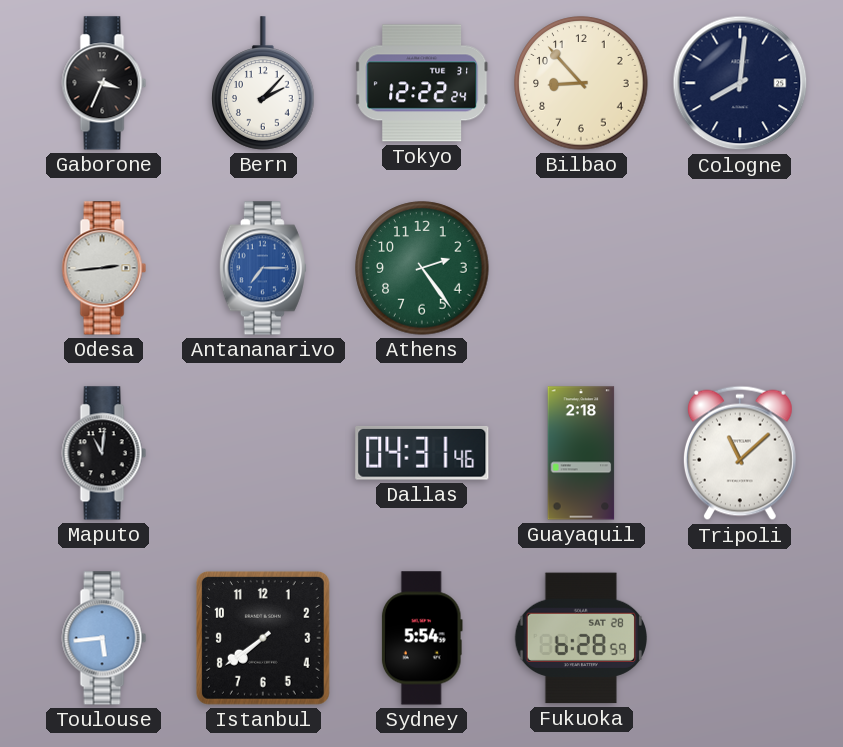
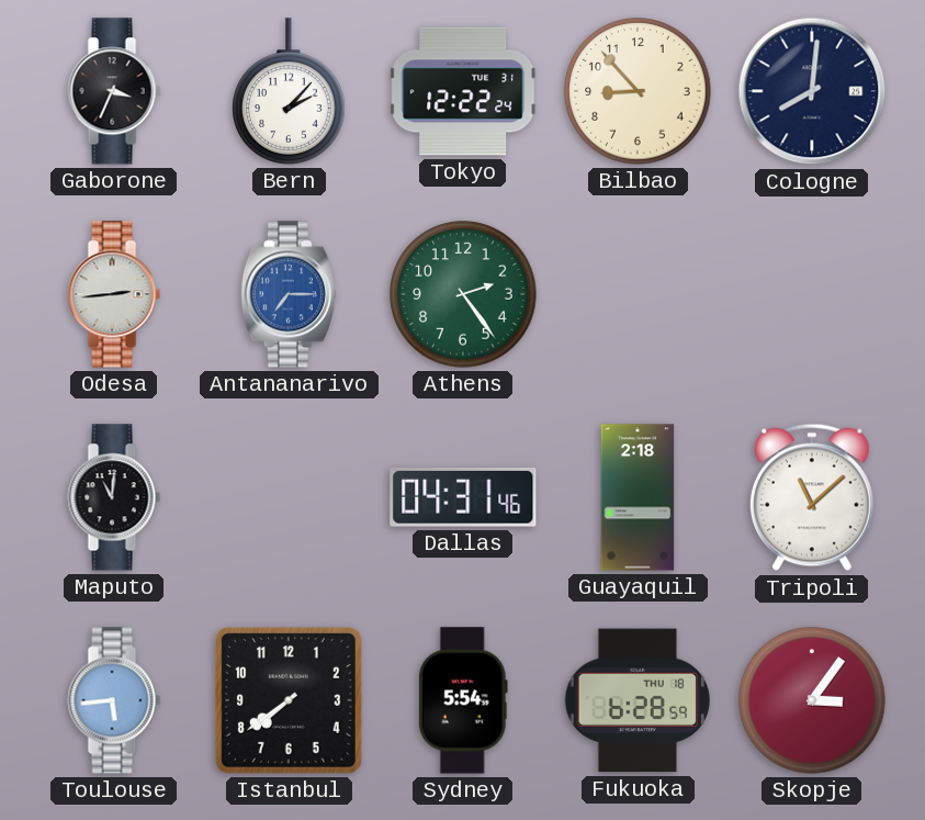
Fukuoka date: SAT 28 -> THU 18 (636, 700)
Skopje: none -> 3:06 (812, 700)
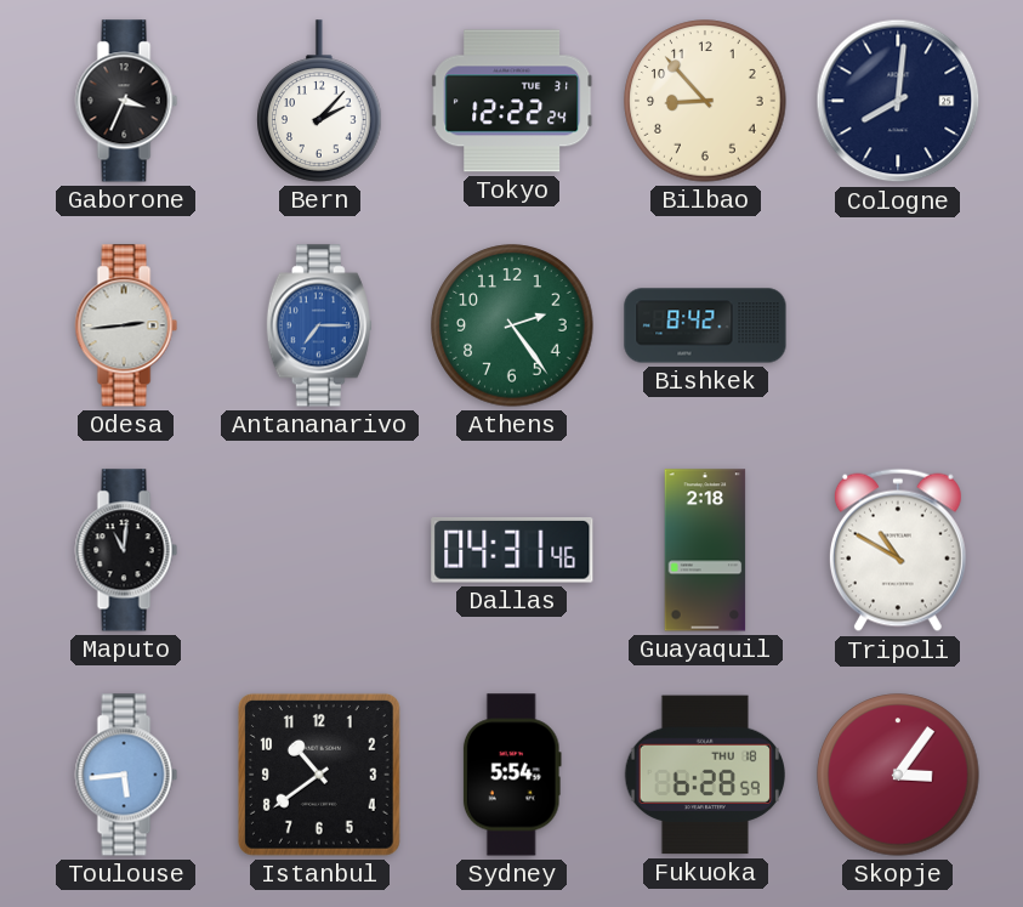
Bishkek: none -> 8:42 (705, 325)
Tripoli: 11:08 -> 10:50 (898, 550)
Istanbul: 7:39 -> 10:39 (319, 775)
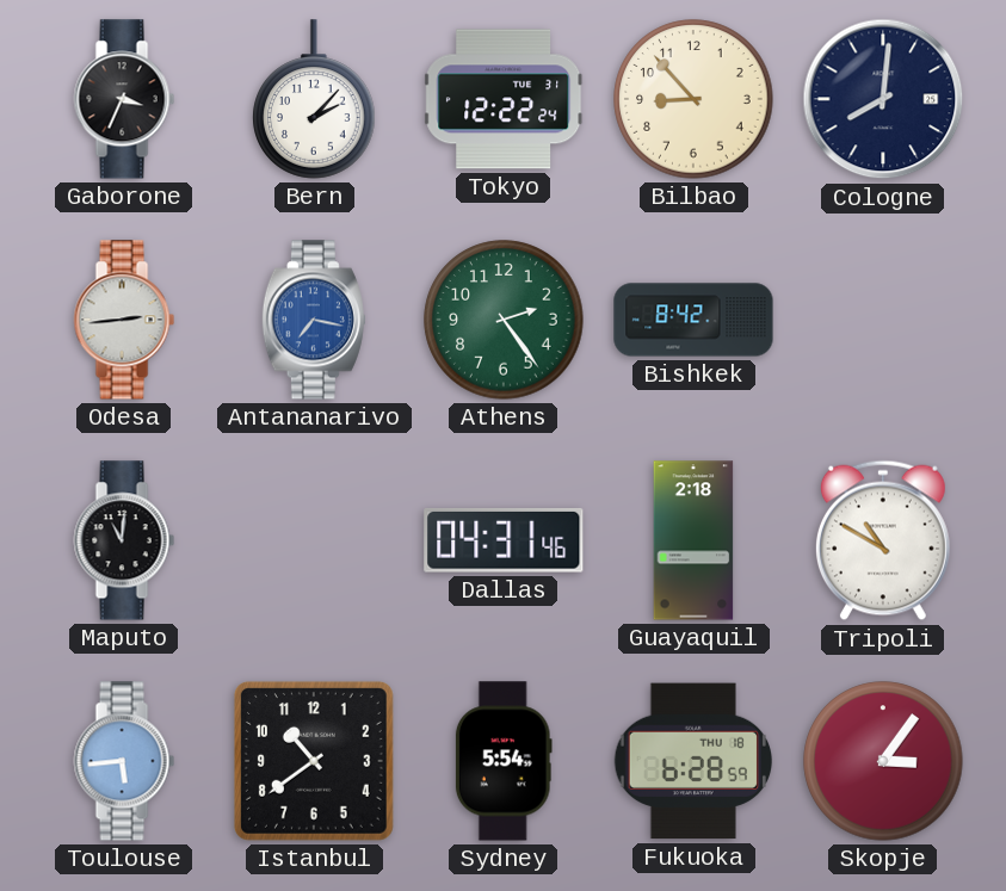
Antananarivo: 7:15 -> 7:17 (314, 320)
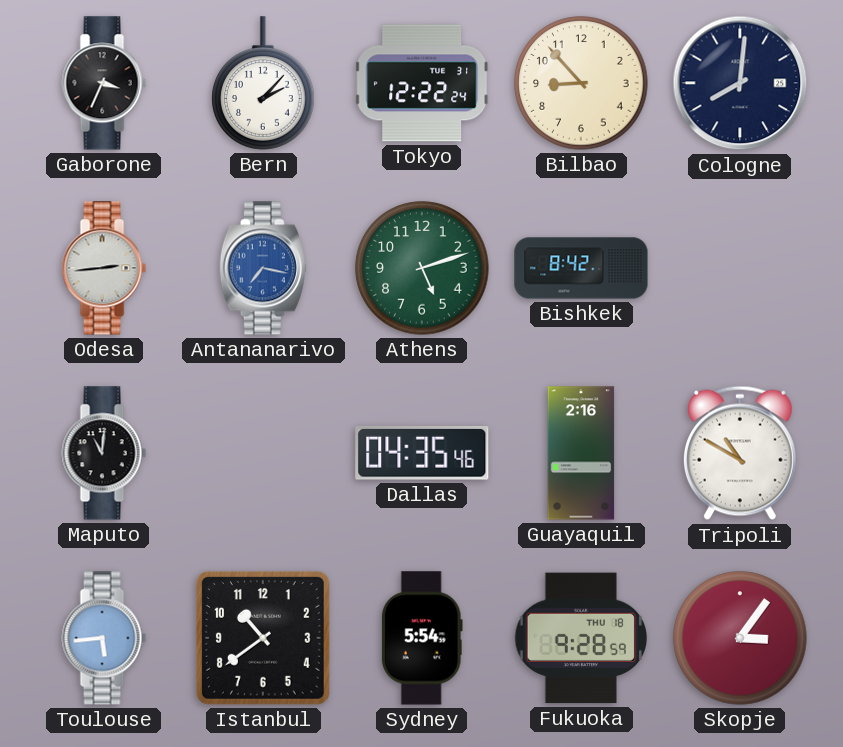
Athens: 2:24 -> 5:12 (422, 268)
Dallas: 04:31 -> 04:35 (422, 453)
Guayaquil: 2:18 -> 2:16 (581, 453)
Fukuoka: 6:28 -> 9:28 (580, 638)
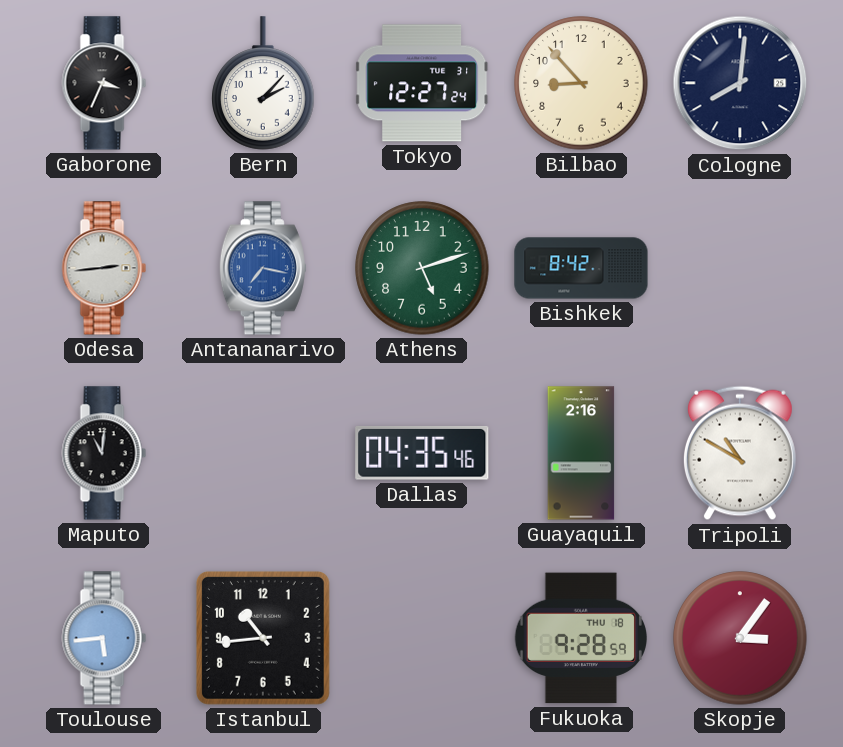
Tokyo: 12:22 -> 12:27 (423, 83)
Istanbul: 10:39 -> 10:44 (263, 638)
Sydney: 5:54 -> none (422, 638)
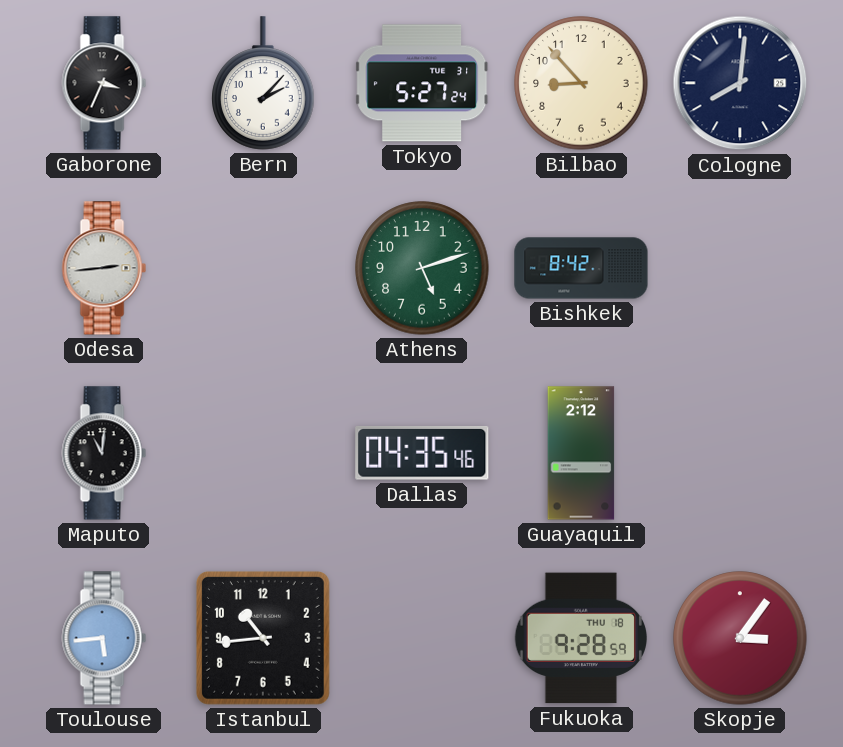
Tokyo: 12:27 -> 5:27 (423, 83)
Antananarivo: 7:17 -> none (263, 268)
Guayaquil: 2:16 -> 2:12 (581, 453)
Tripoli: 10:50 -> none (740, 453)
